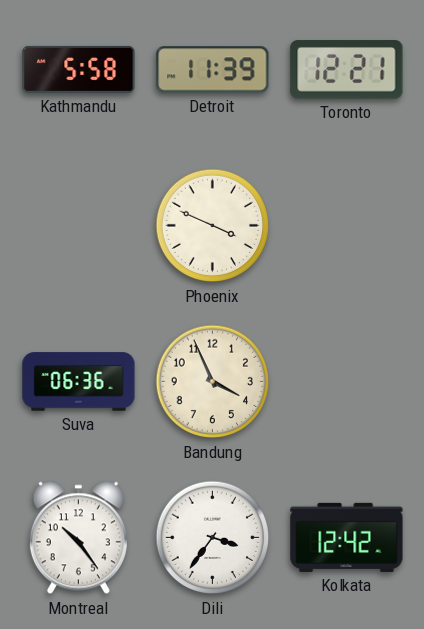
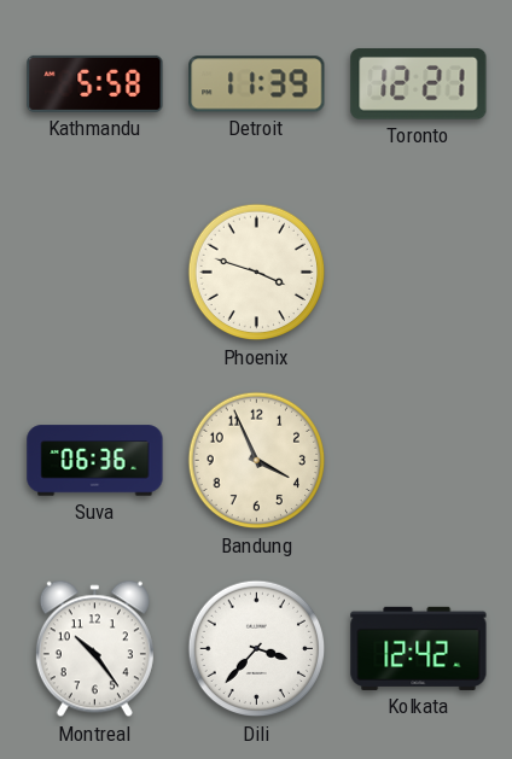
Phoenix: 3:49 -> 3:48 (257, 273)
Dili: 3:36 -> 3:37 (257, 649)
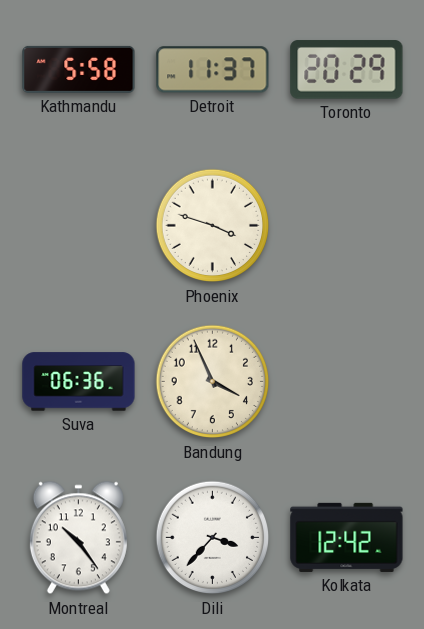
Detroit: 11:39 -> 11:37 (213, 70)
Toronto: 12:21 -> 20:29 (347, 70)
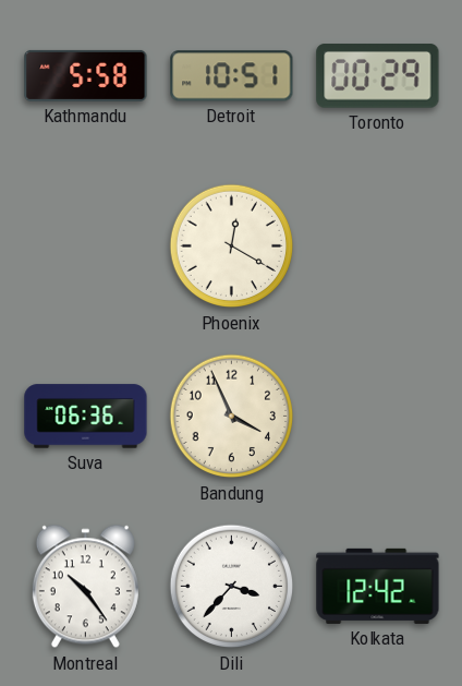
Detroit: 11:37 -> 10:51 (232, 76)
Toronto: 20:29 -> 00:29 (378, 76)
Phoenix: 3:48 -> 12:20 (232, 246)
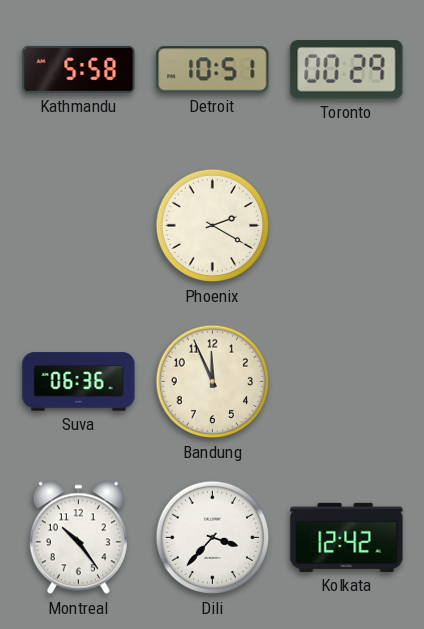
Phoenix: 12:20 -> 2:20 (213, 226)
Bandung: 3:56 -> 11:56 (213, 382)
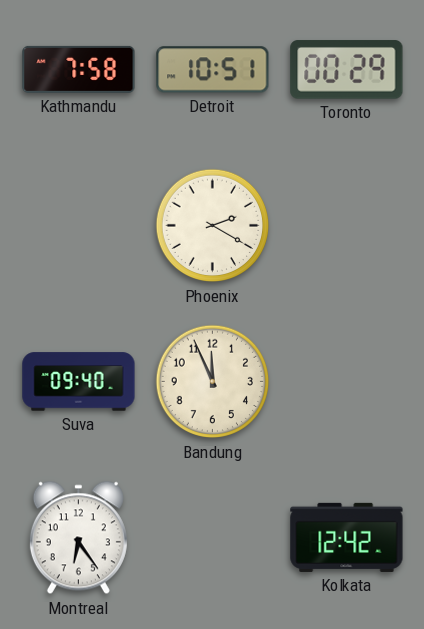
Kathmandu: 5:58 -> 7:58 (79, 69)
Suva: 06:36 -> 09:40 (79, 382)
Montreal: 10:24 -> 6:24 (78, 538)
Dili: 3:37 -> none (213, 538)
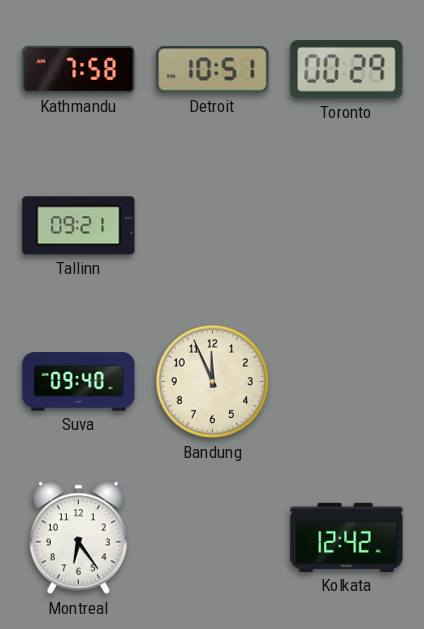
Tallinn: none -> 09:21 (79, 226)
Phoenix: 2:20 -> none (213, 226)
